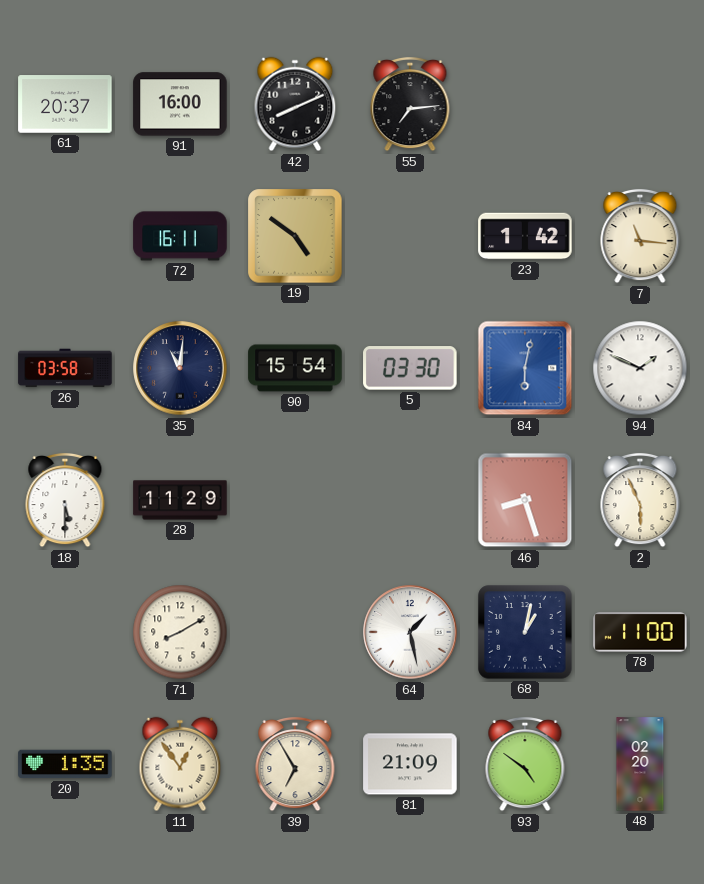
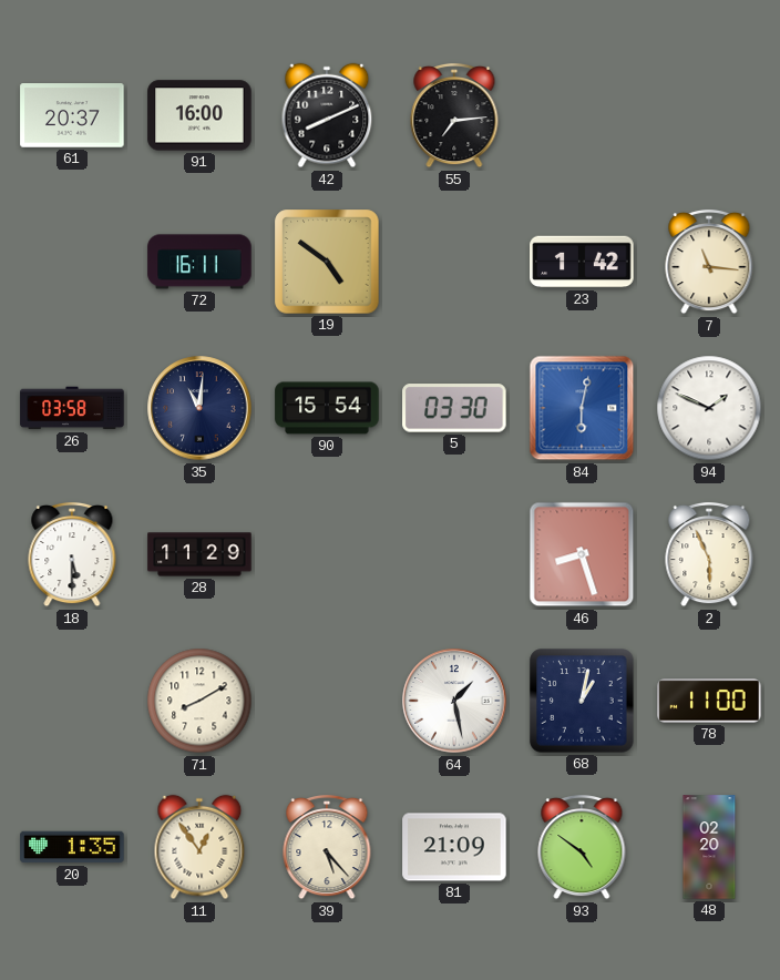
39: 6:55 -> 5:23 (327, 847)
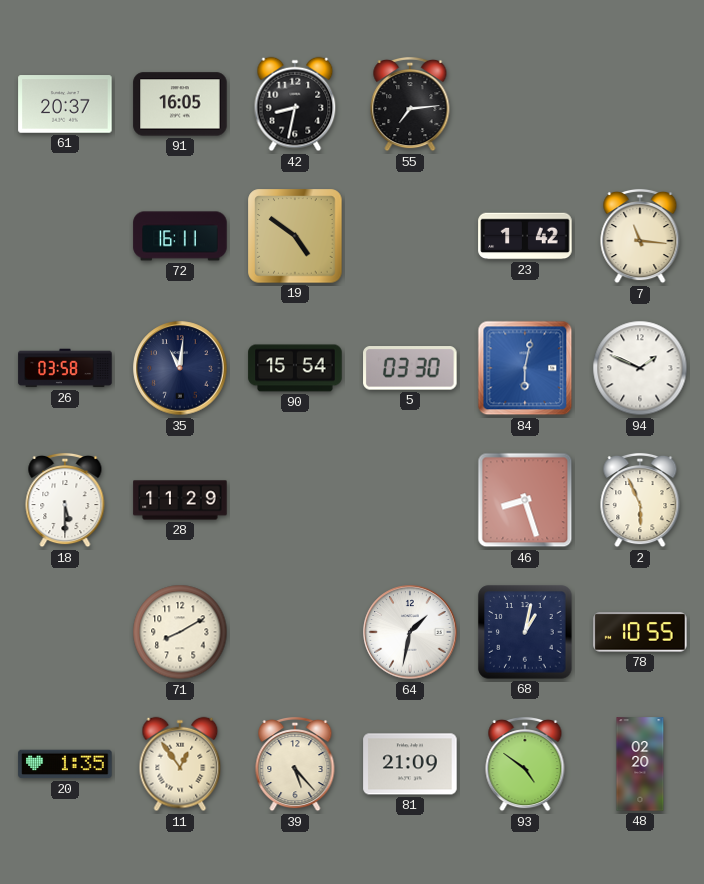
91: 16:00 -> 16:05 (180, 104)
42: 8:11 -> 8:32 (295, 104)
64: 1:28 -> 1:32 (410, 632)
78: 11:00 -> 10:55 (640, 632)
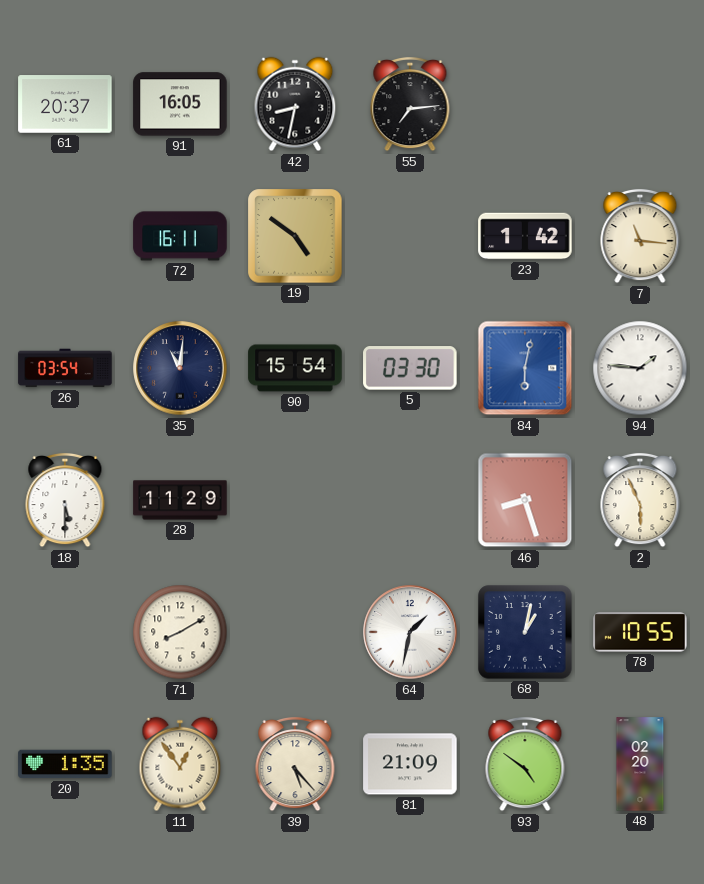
26: 03:58 -> 03:54 (65, 368)
94: 1:49 -> 1:46 (640, 368)
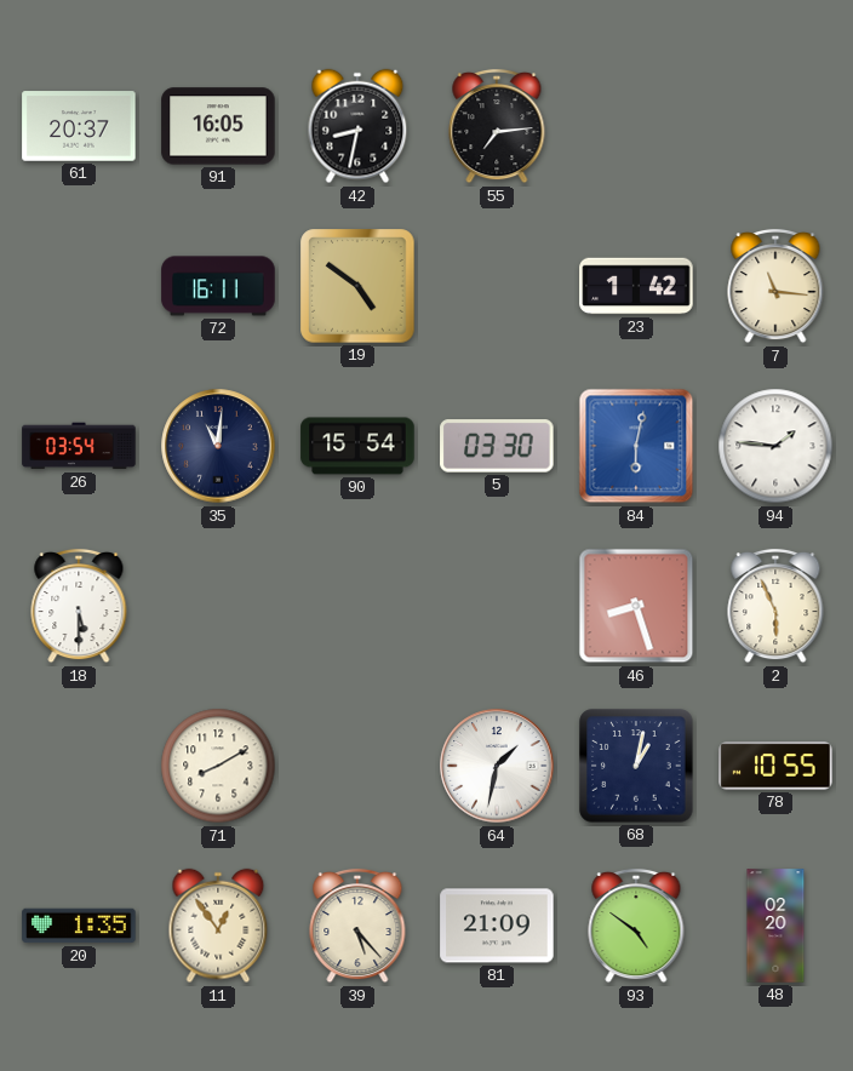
28: 11:29 -> none (180, 500)
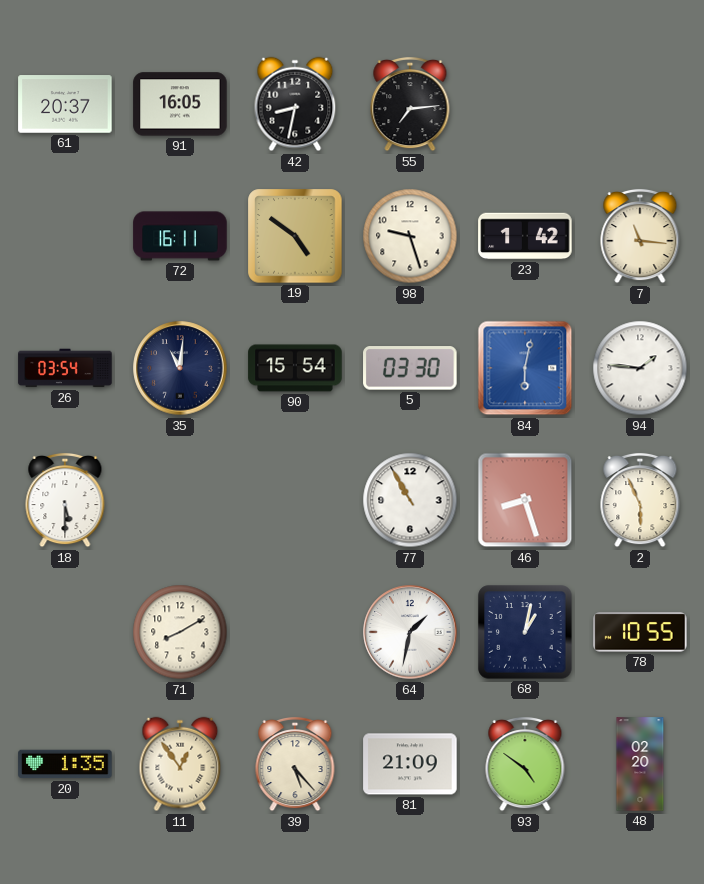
98: none -> 9:27 (410, 236)
77: none -> 10:55 (410, 500)
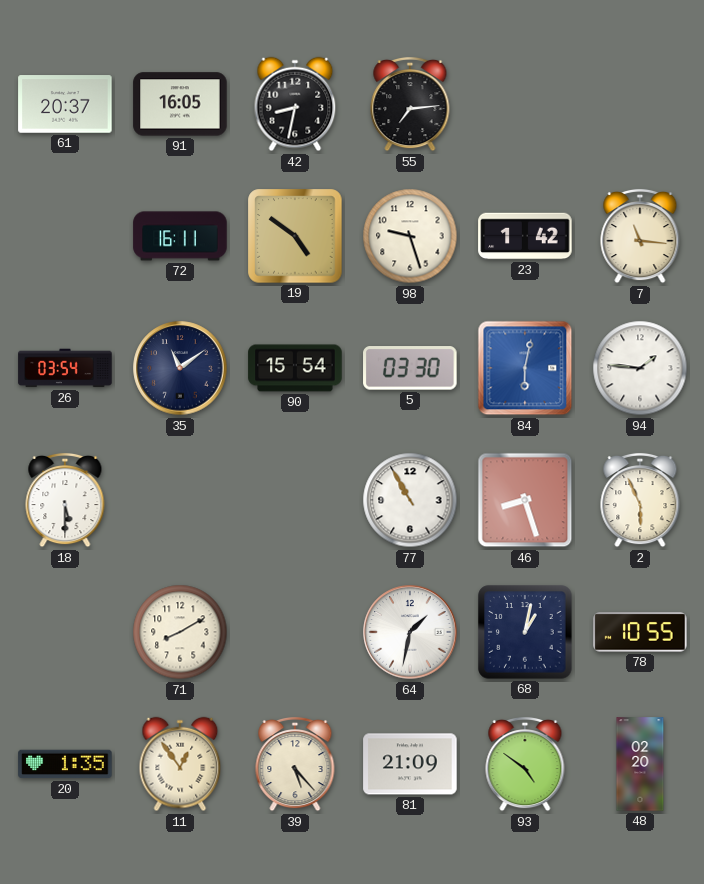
35: 11:01 -> 11:09 (180, 368)
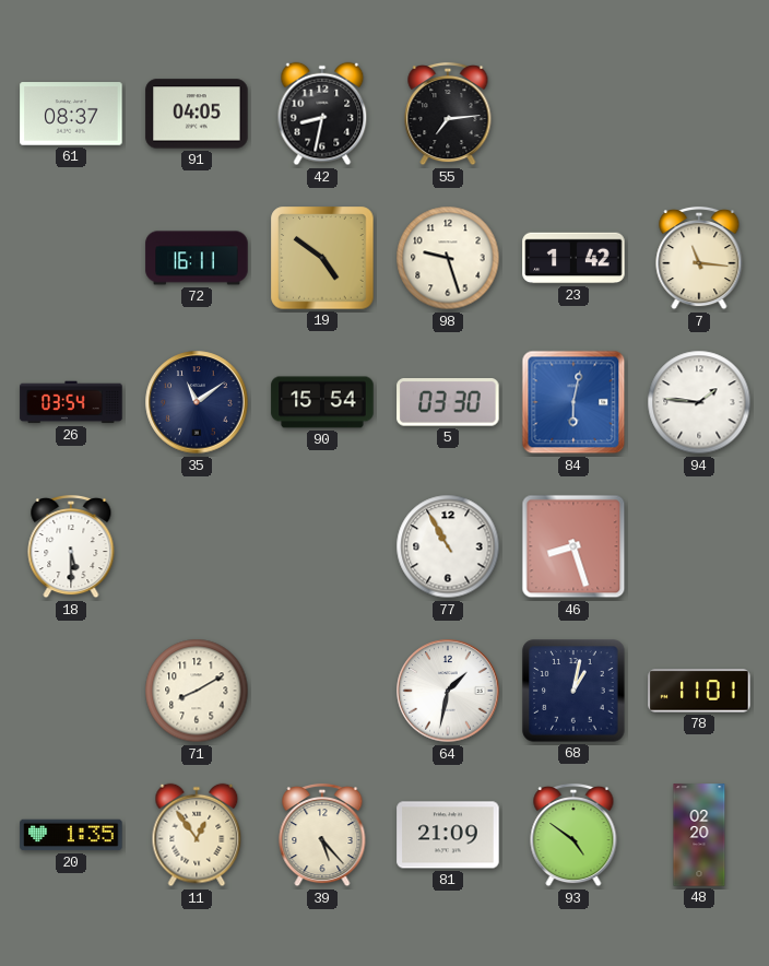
61: 20:37 -> 08:37 (71, 114)
91: 16:05 -> 04:05 (197, 114)
2: 5:56 -> none (640, 500)
78: 10:55 -> 11:01 (699, 691)
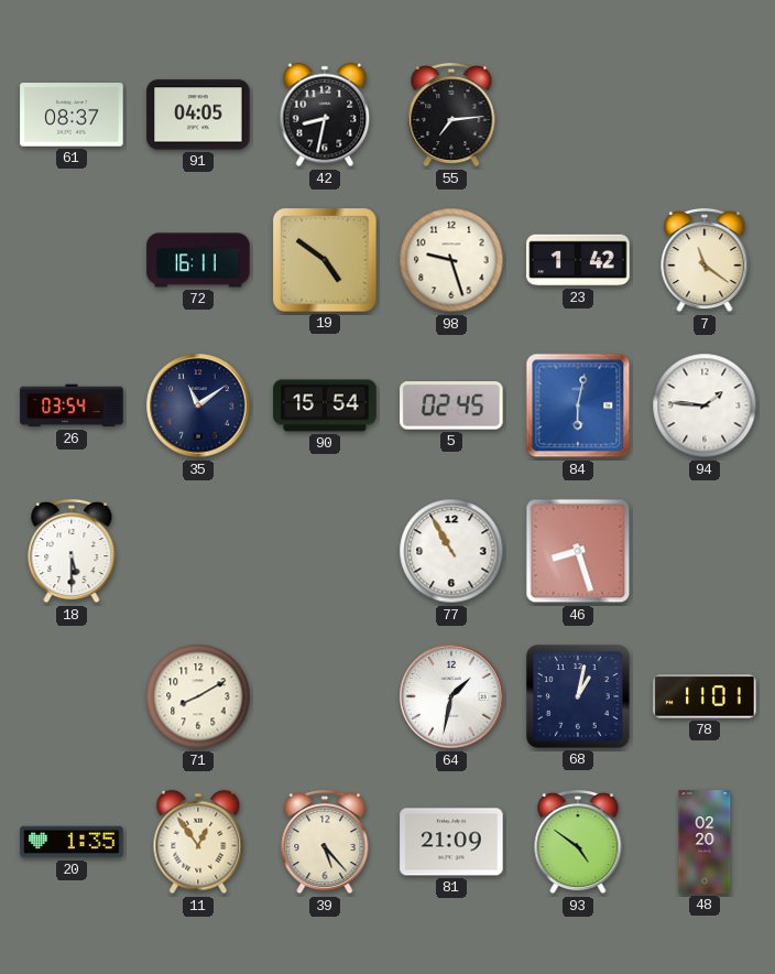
7: 11:16 -> 11:21 (705, 260)
5: 03:30 -> 02:45 (451, 405)
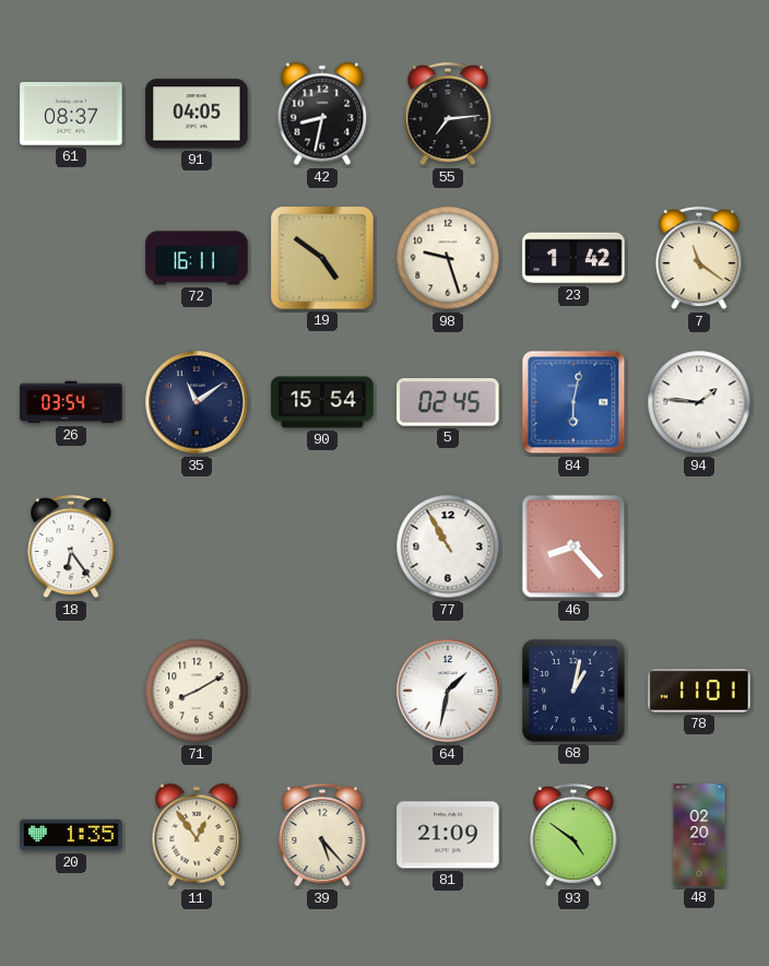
18: 5:30 -> 6:24 (71, 546)
46: 8:27 -> 8:23 (573, 546)
